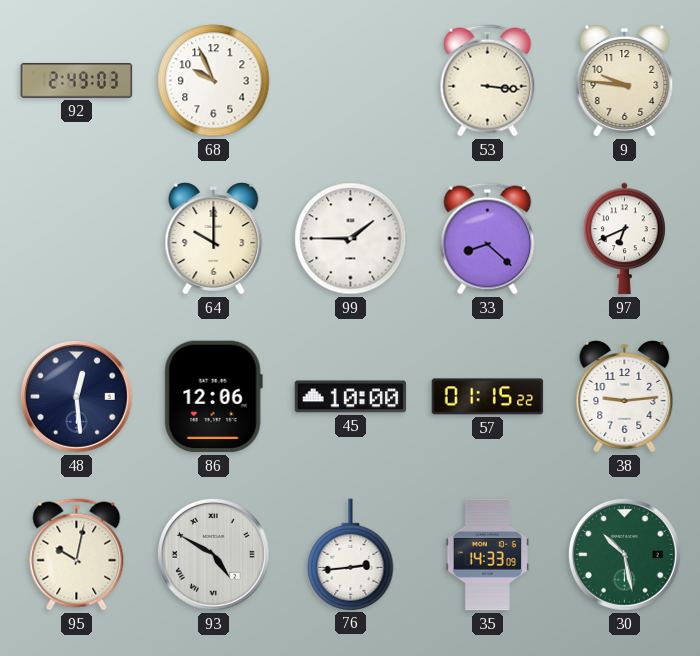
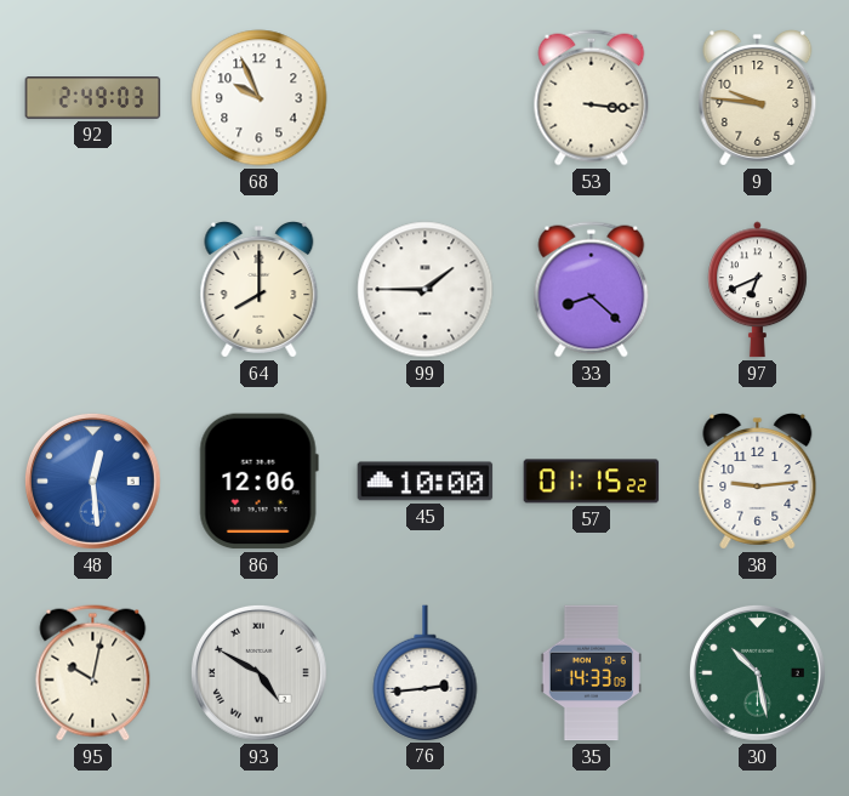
64: 10:00 -> 8:00 (260, 290)
48 dial: navy -> blue (92, 481)
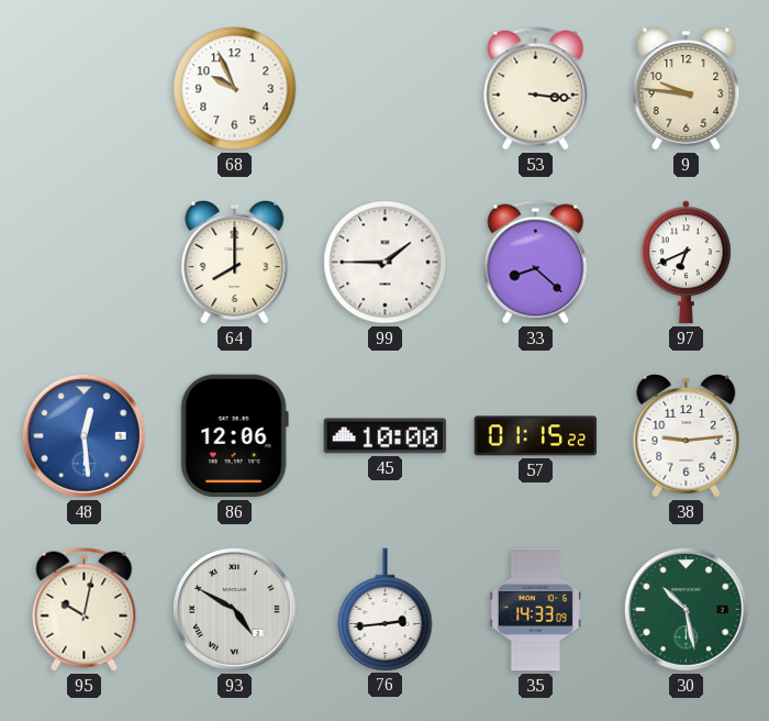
92: 2:49 -> none (93, 98)
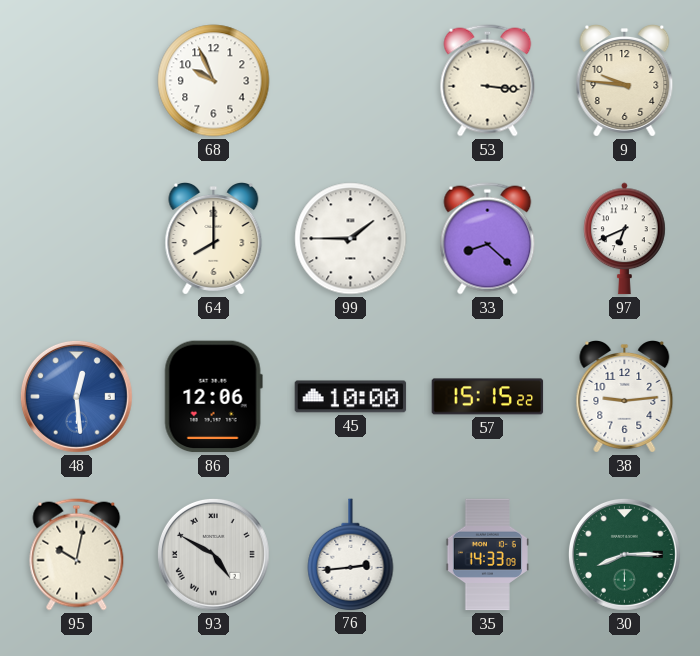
57: 01:15 -> 15:15 (488, 397)
30: 10:28 -> 8:15 (624, 554)
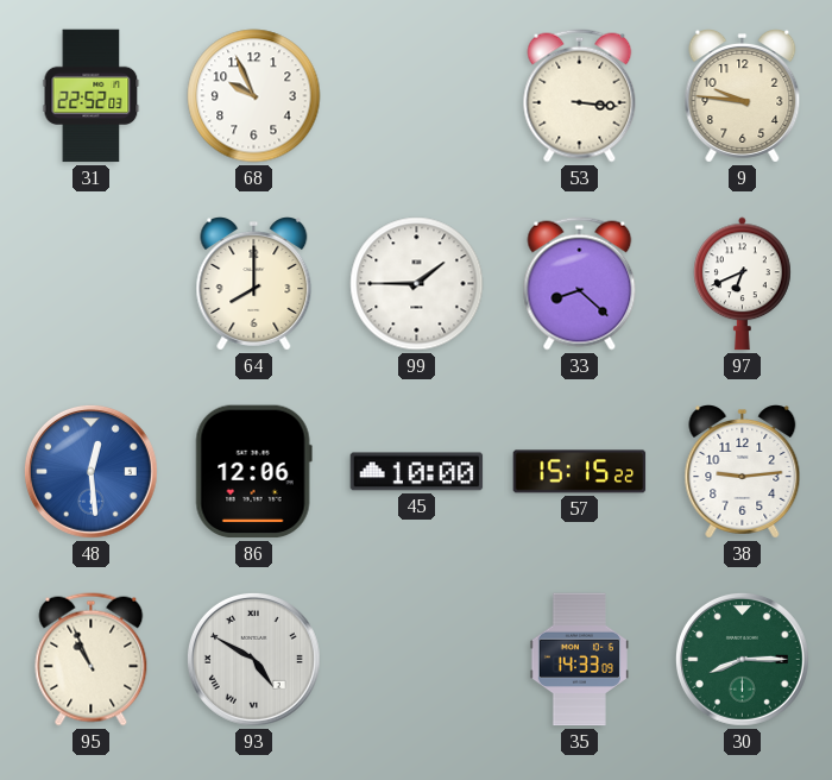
31: none -> 22:52 (92, 96)
95: 10:02 -> 10:56 (92, 660)
76: 2:44 -> none (351, 554)
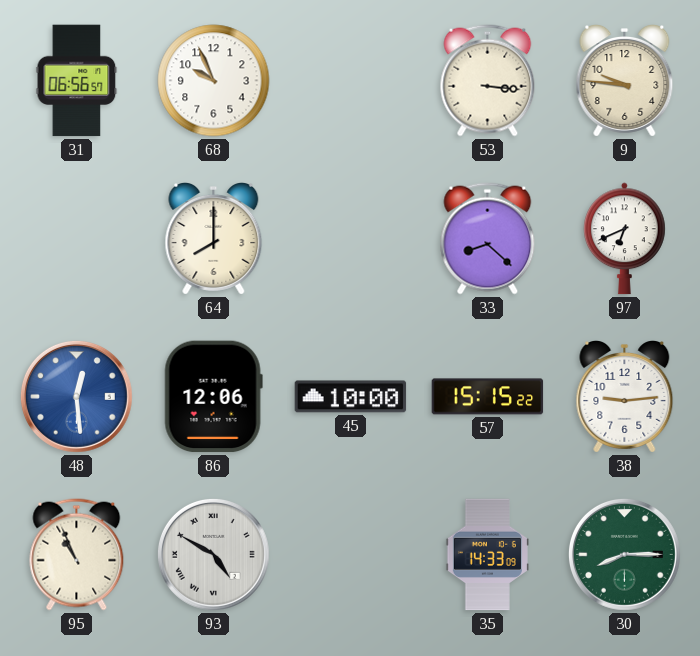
31: 22:52 -> 06:56 (77, 81)
99: 1:45 -> none (417, 284)
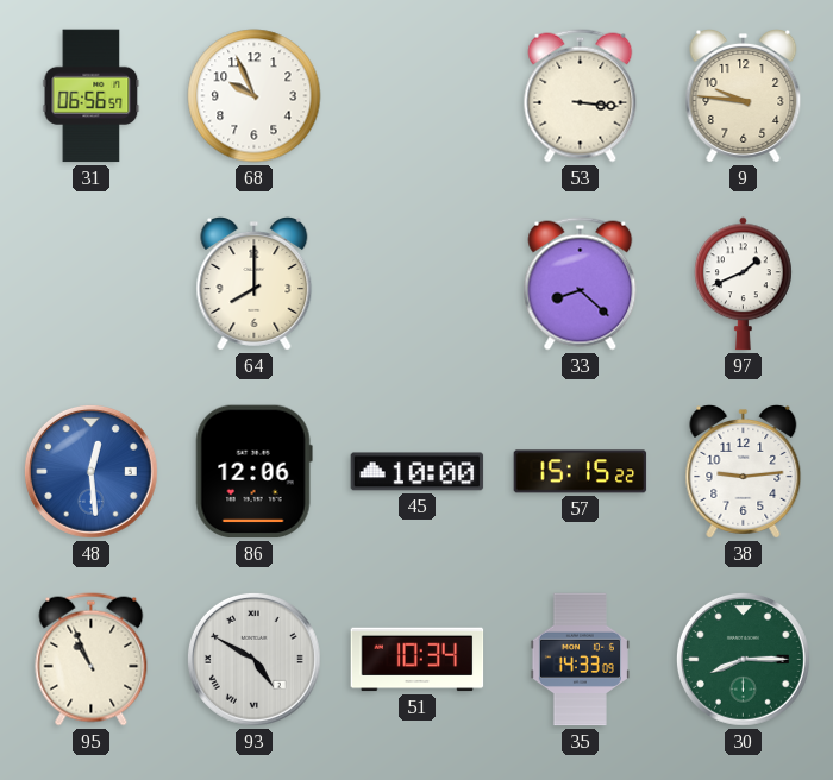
97: 6:41 -> 1:41 (744, 284)
51: none -> 10:34 (418, 660)
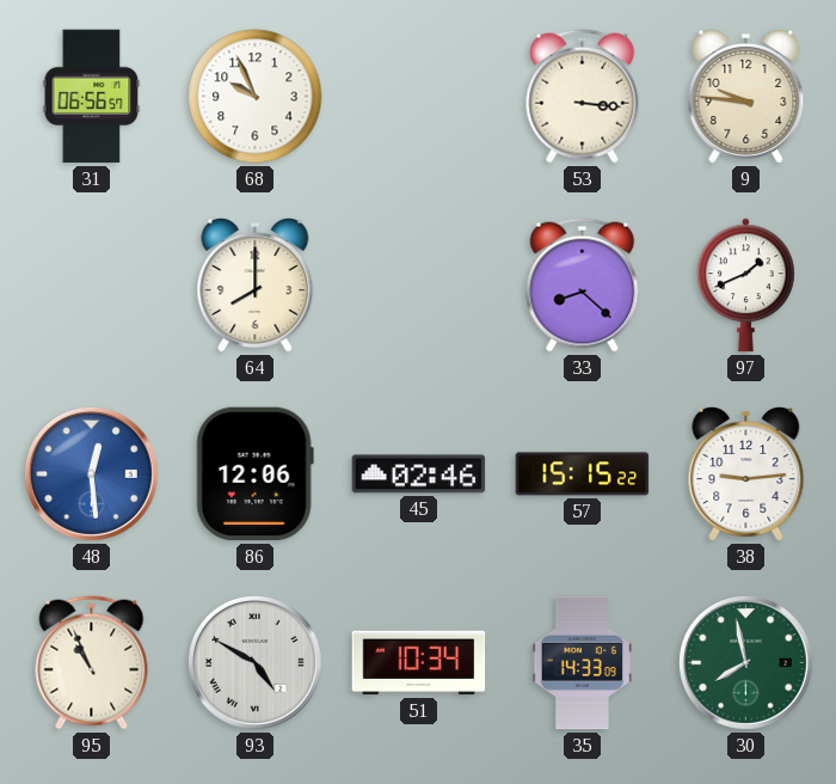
45: 10:00 -> 02:46 (419, 474)
30: 8:15 -> 7:58 (745, 662)
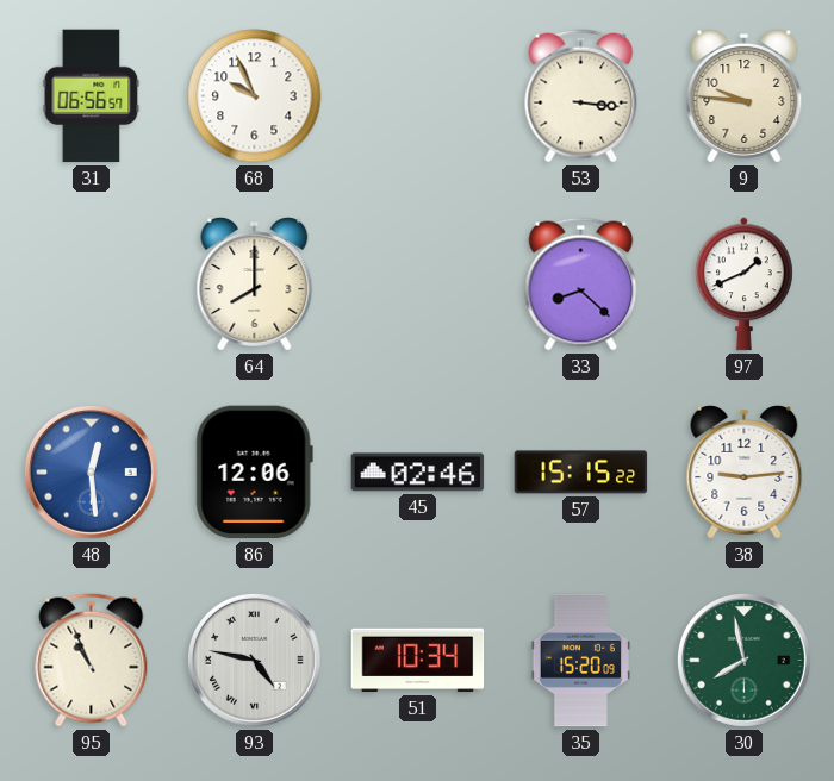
93: 4:50 -> 4:47 (254, 660)
35: 14:33 -> 15:20 (580, 661)
